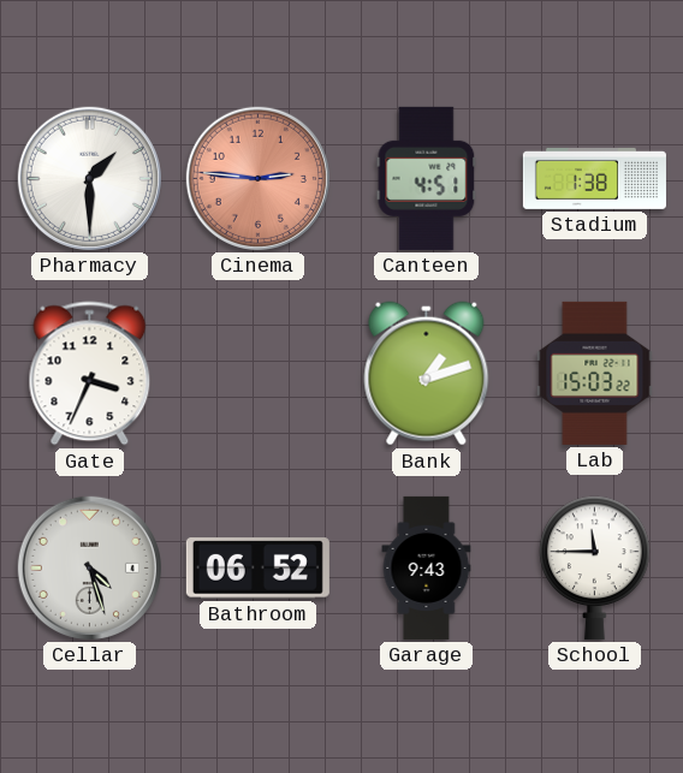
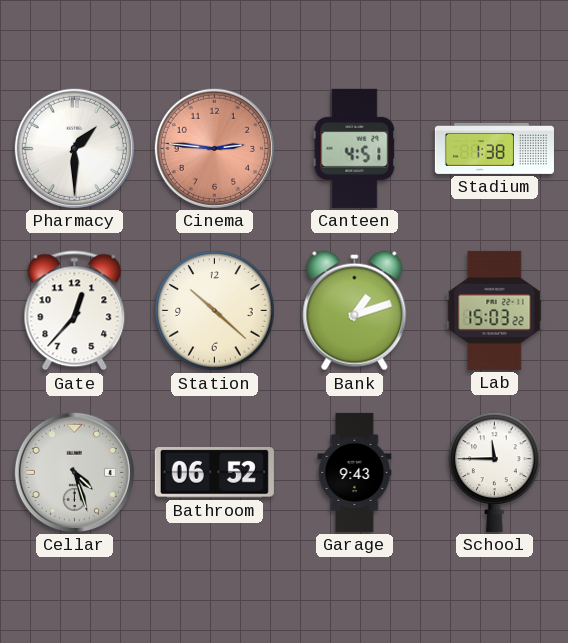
Gate: 3:34 -> 12:37 (75, 311)
Station: none -> 10:22 (215, 311)
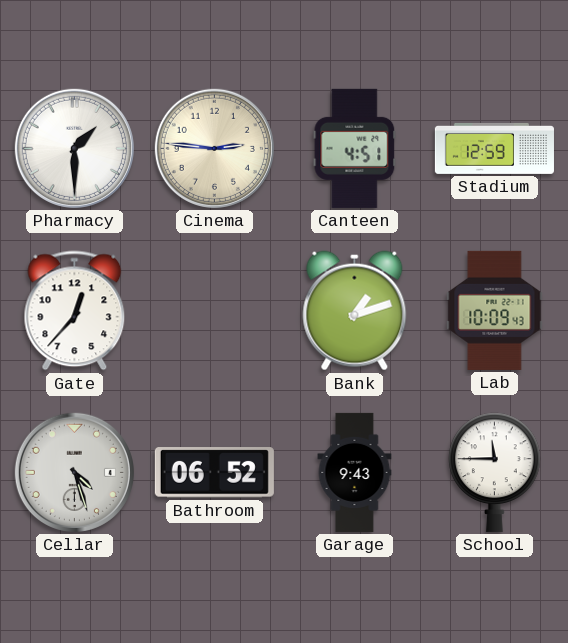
Cinema dial: salmon -> cream (214, 148)
Stadium: 1:38 -> 12:59 (494, 148)
Station: 10:22 -> none (215, 311)
Lab: 15:03 -> 10:09 (495, 310)
